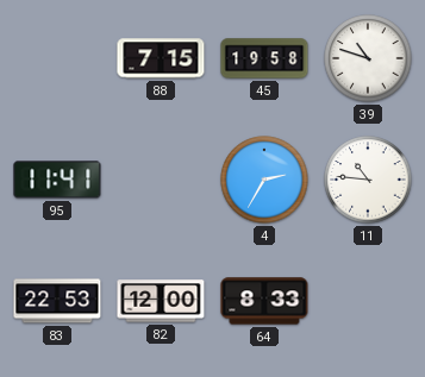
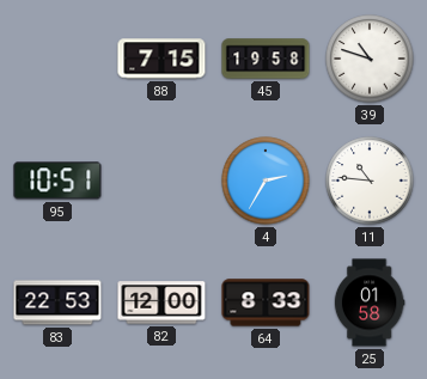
95: 11:41 -> 10:51 (57, 181)
25: none -> 01:58 (370, 302)
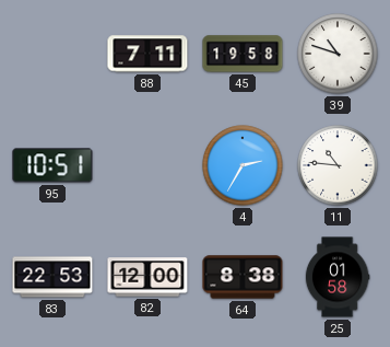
88: 7:15 -> 7:11 (147, 54)
64: 8:33 -> 8:38 (243, 277)
